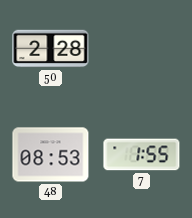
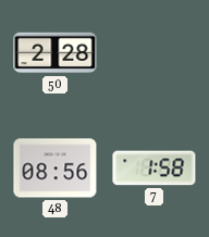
48: 08:53 -> 08:56 (56, 169)
7: 1:55 -> 1:58 (155, 169)
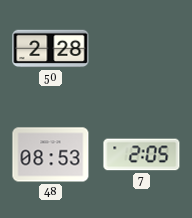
48: 08:56 -> 08:53 (51, 155)
7: 1:58 -> 2:05 (142, 155)
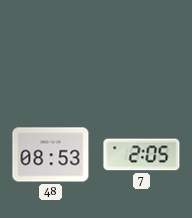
50: 2:28 -> none (51, 49)
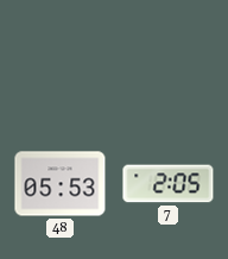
48: 08:53 -> 05:53 (61, 184)
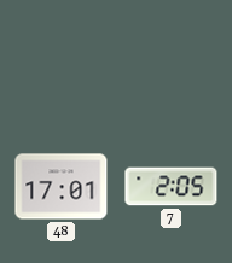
48: 05:53 -> 17:01 (62, 187)
